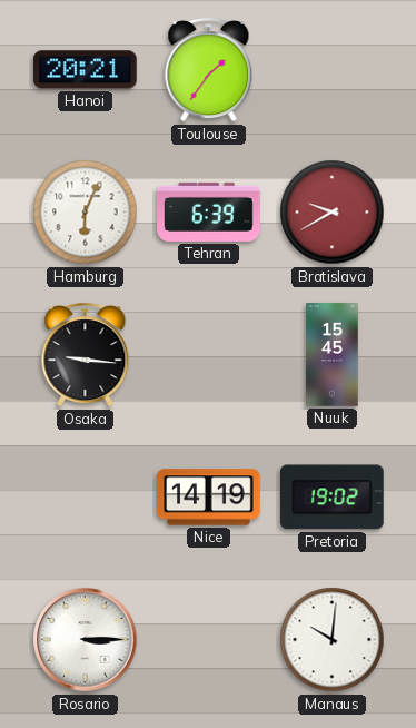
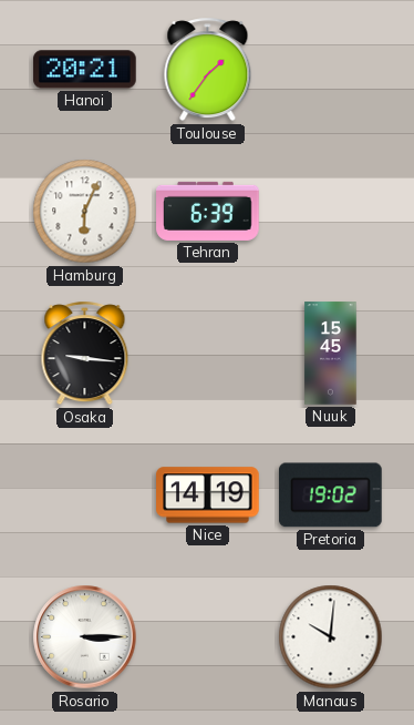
Bratislava: 9:40 -> none (333, 213)
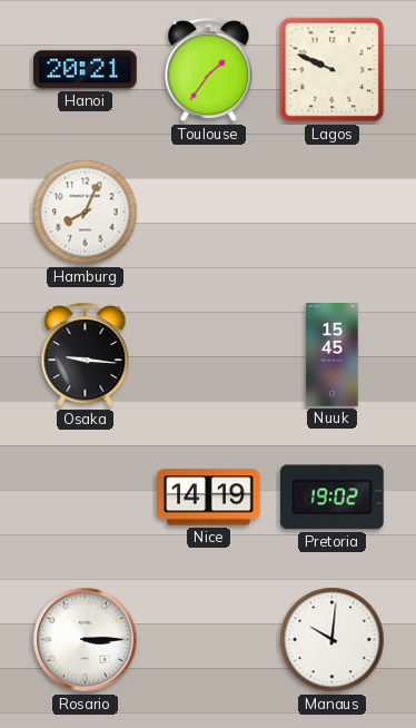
Lagos: none -> 9:49 (333, 70)
Hamburg: 6:04 -> 8:04 (86, 213)
Tehran: 6:39 -> none (208, 211)
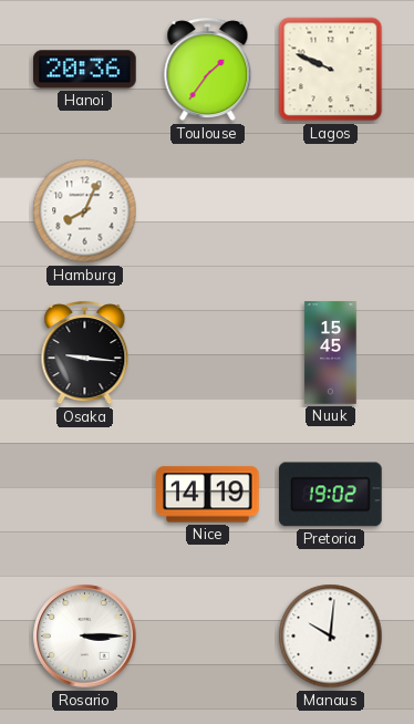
Hanoi: 20:21 -> 20:36 (85, 70)
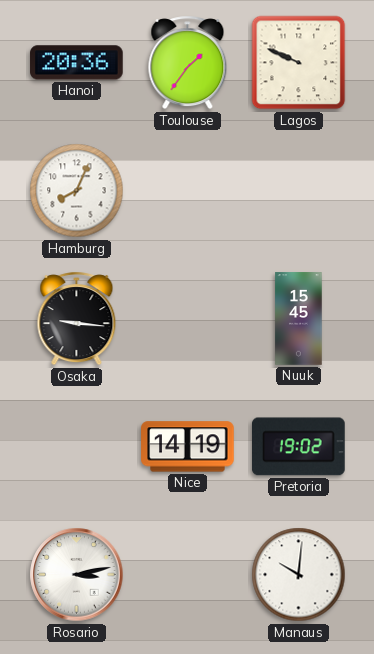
Rosario: 3:15 -> 3:13 (77, 575)
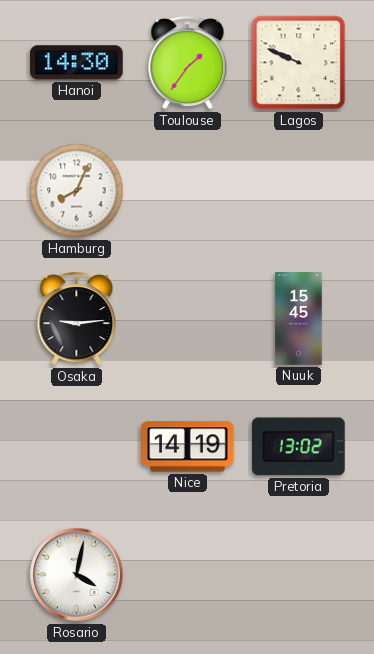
Hanoi: 20:36 -> 14:30 (77, 63)
Osaka: 9:16 -> 9:14 (77, 319)
Pretoria: 19:02 -> 13:02 (299, 447)
Rosario: 3:13 -> 4:02 (77, 575)
Manaus: 10:01 -> none (299, 575)
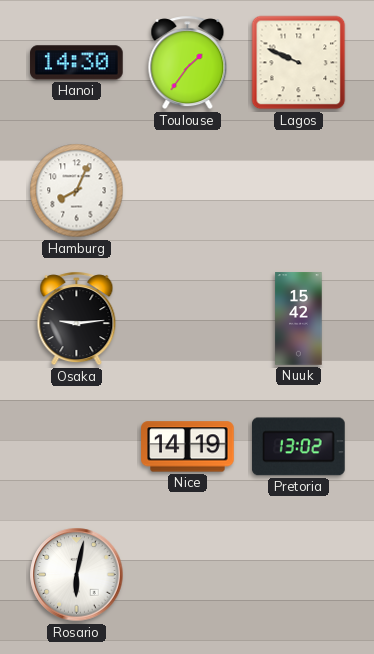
Nuuk: 15:45 -> 15:42 (299, 319)
Rosario: 4:02 -> 6:02 (77, 575)
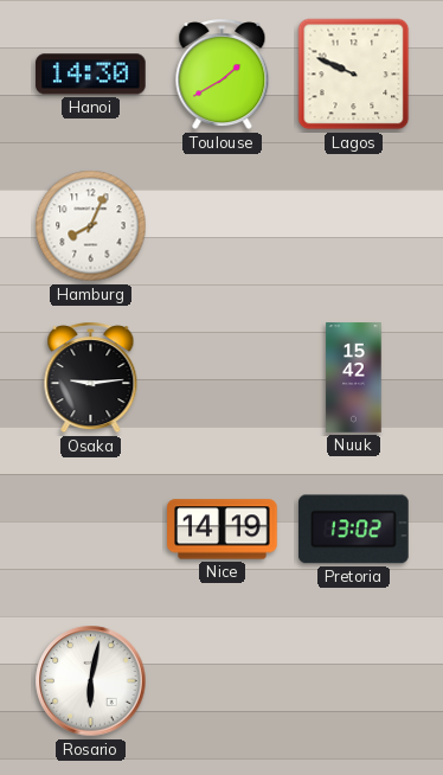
Toulouse: 1:36 -> 1:40 (223, 75)
